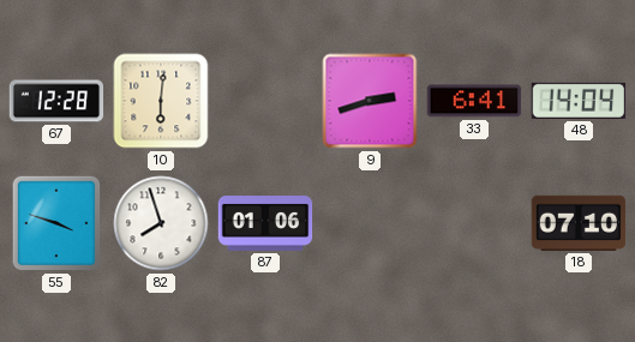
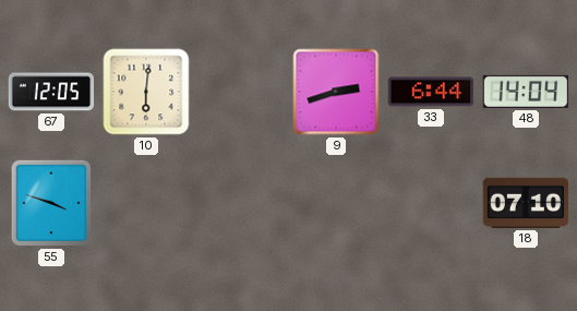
67: 12:28 -> 12:05 (51, 92)
33: 6:41 -> 6:44 (431, 92)
82: 7:57 -> none (161, 223)
87: 01:06 -> none (265, 224)
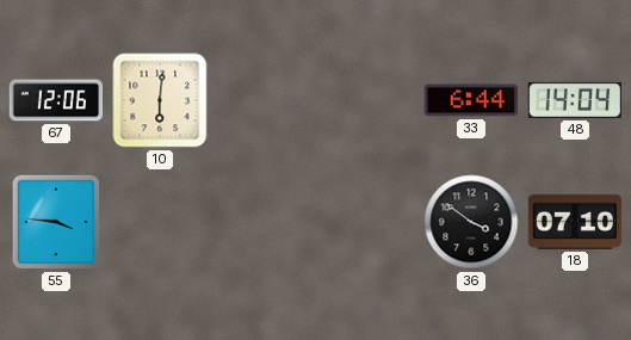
67: 12:05 -> 12:06 (56, 100)
9: 2:42 -> none (336, 92)
55: 3:48 -> 3:46 (56, 222)
36: none -> 3:51 (471, 222)
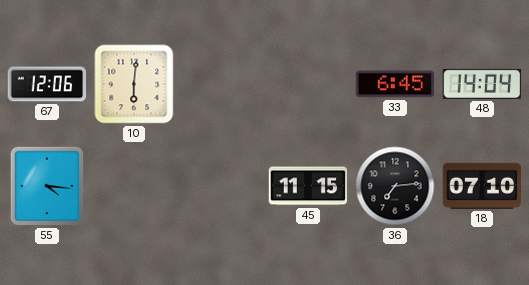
33: 6:44 -> 6:45 (395, 84)
55: 3:46 -> 4:16 (47, 186)
45: none -> 11:15 (308, 186)
36: 3:51 -> 7:14 (395, 186)
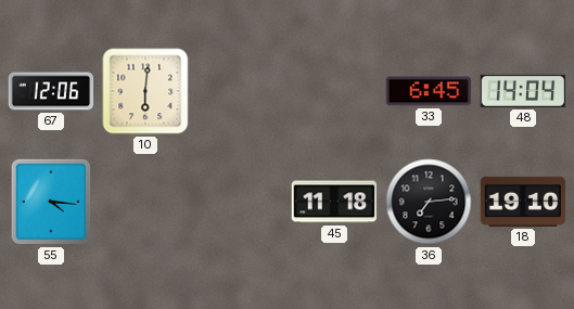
45: 11:15 -> 11:18 (334, 202)
18: 07:10 -> 19:10 (523, 202)
